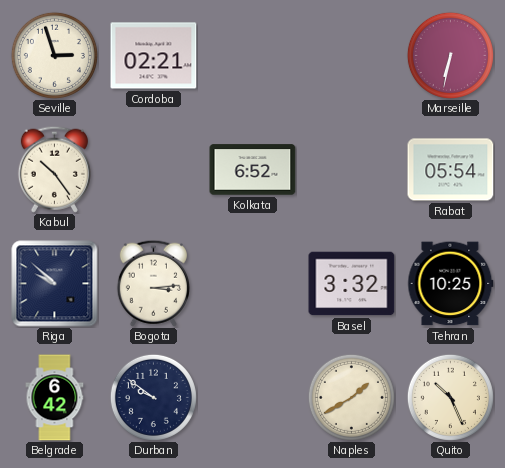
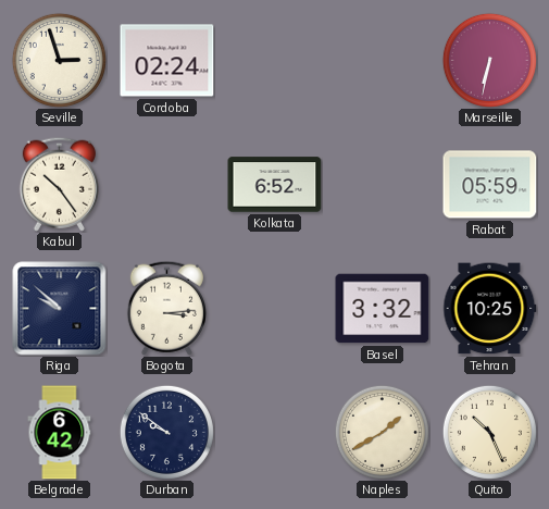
Cordoba: 02:21 -> 02:24 (167, 61)
Rabat: 05:54 -> 05:59 (490, 185)
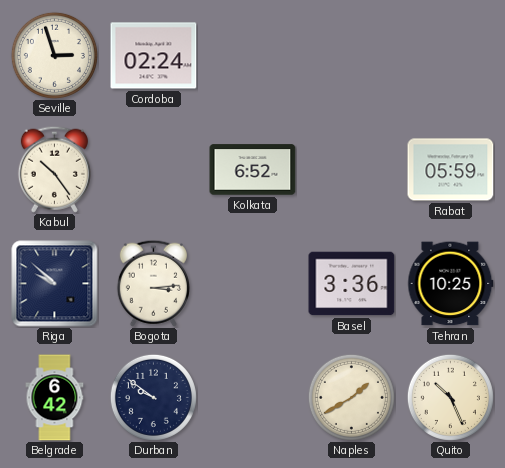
Marseille: 6:32 -> none (489, 60)
Basel: 3:32 -> 3:36 (352, 284)
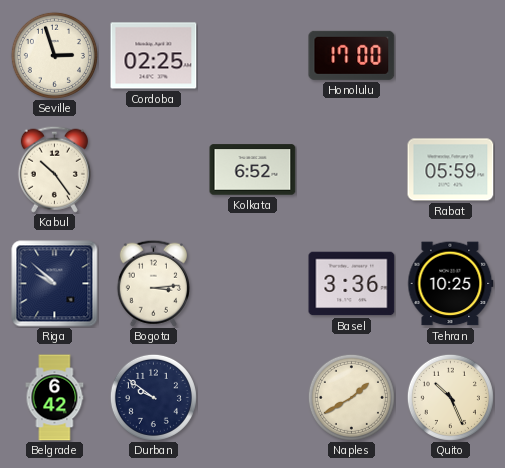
Cordoba: 02:24 -> 02:25 (154, 56)
Honolulu: none -> 17:00 (352, 55)
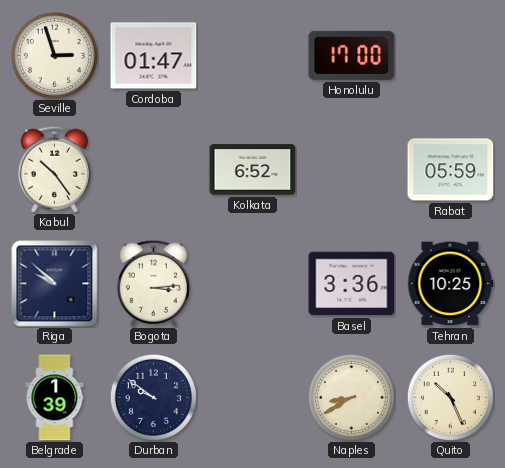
Cordoba: 02:25 -> 01:47 (154, 56)
Belgrade: 6:42 -> 1:39 (55, 398)
Naples: 1:40 -> 8:40 (351, 397)
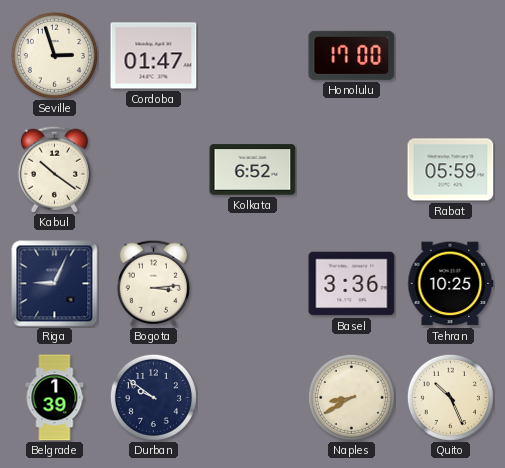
Kabul: 10:24 -> 10:21 (54, 169)
Riga: 9:52 -> 9:04 (55, 284)
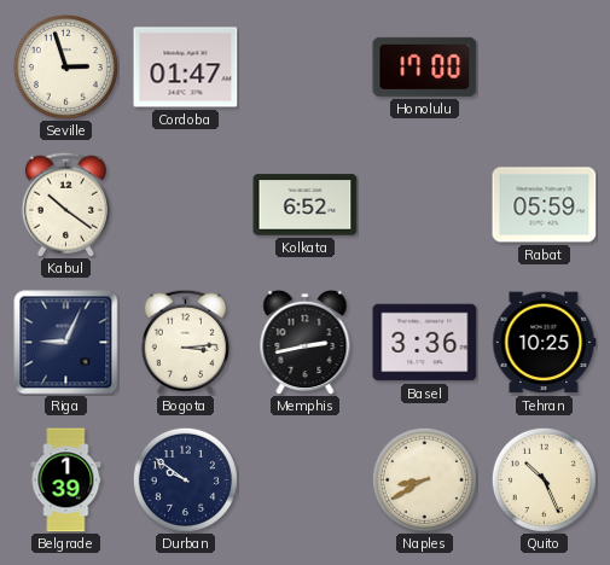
Memphis: none -> 2:43 (306, 342)
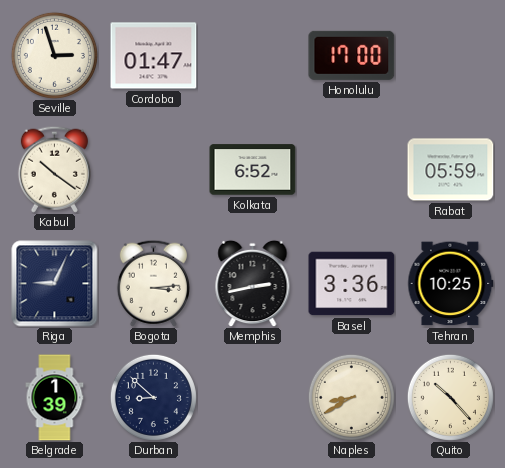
Durban: 9:51 -> 8:52 (153, 397)
Quito: 10:26 -> 10:23 (450, 397)
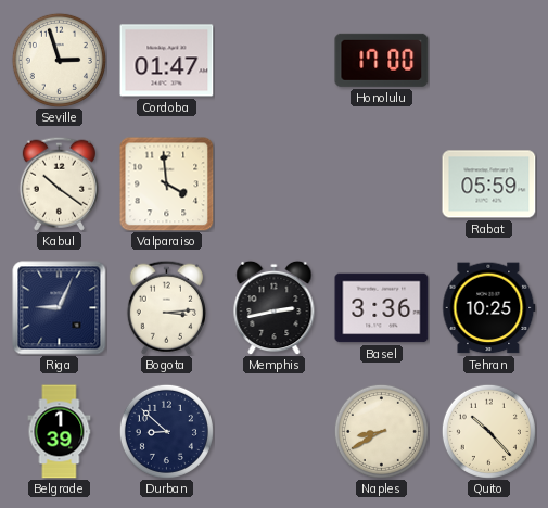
Valparaiso: none -> 3:59 (167, 185)
Kolkata: 6:52 -> none (253, 170)
